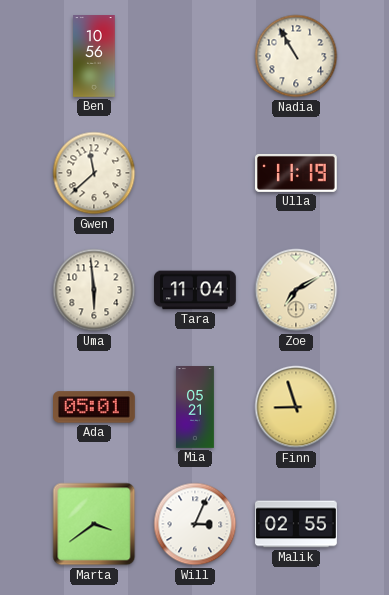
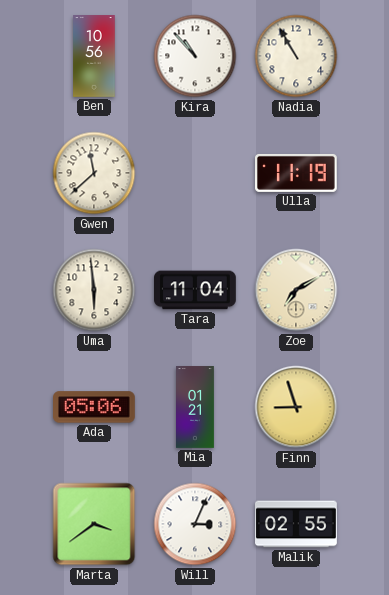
Kira: none -> 10:53 (195, 56)
Ada: 05:01 -> 05:06 (95, 407)
Mia: 05:21 -> 01:21 (196, 407)
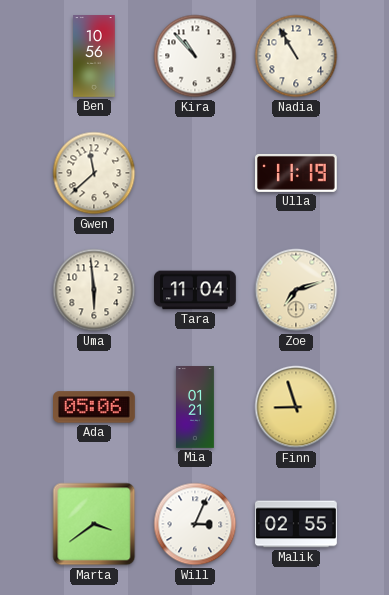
Zoe: 7:10 -> 7:12 (296, 290)
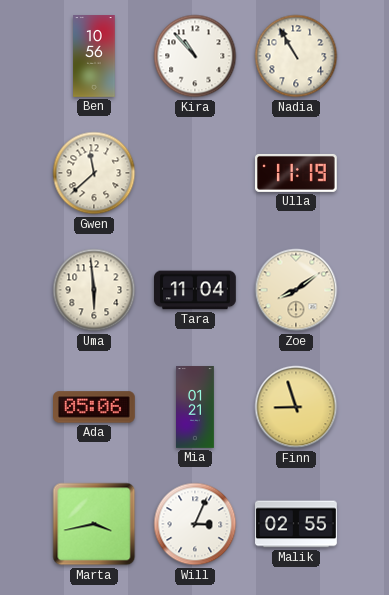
Zoe: 7:12 -> 8:09 (296, 290)
Marta: 3:39 -> 3:43 (94, 524)
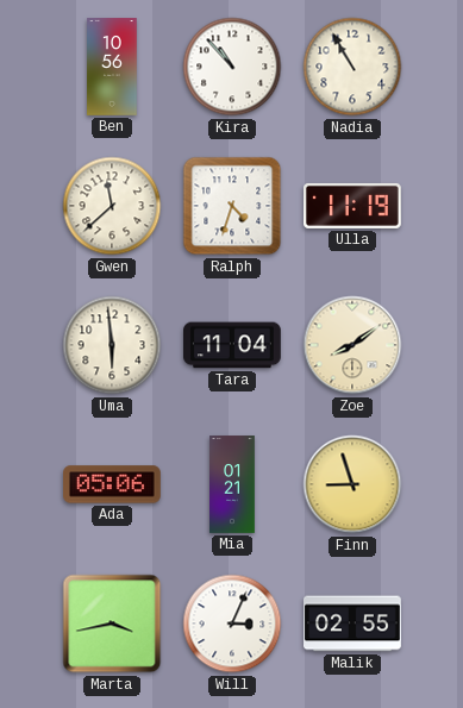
Ralph: none -> 4:33 (232, 206)
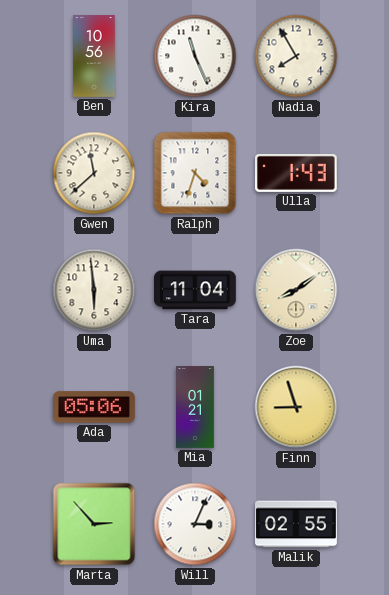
Kira: 10:53 -> 11:26 (195, 56)
Nadia: 10:55 -> 7:55 (296, 56)
Ulla: 11:19 -> 1:43 (297, 173)
Marta: 3:43 -> 2:53 (94, 524)
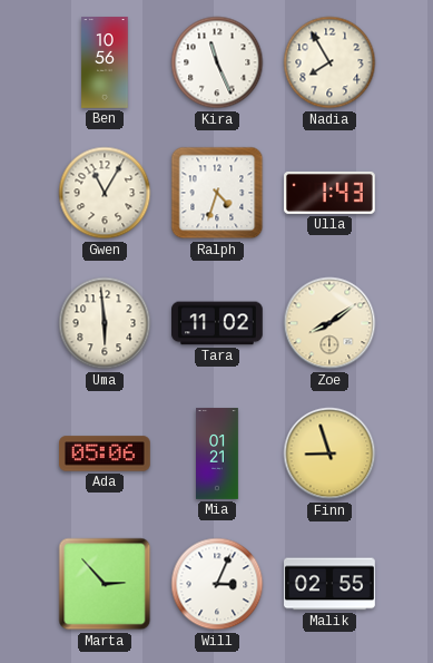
Gwen: 11:38 -> 11:05 (105, 193)
Tara: 11:04 -> 11:02 (218, 323)
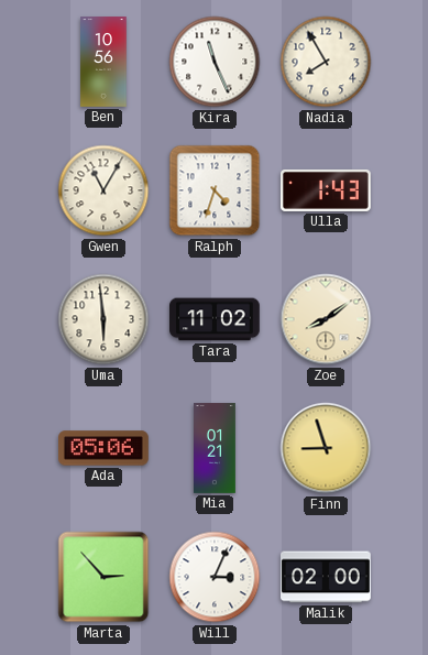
Malik: 02:55 -> 02:00 (327, 577)
